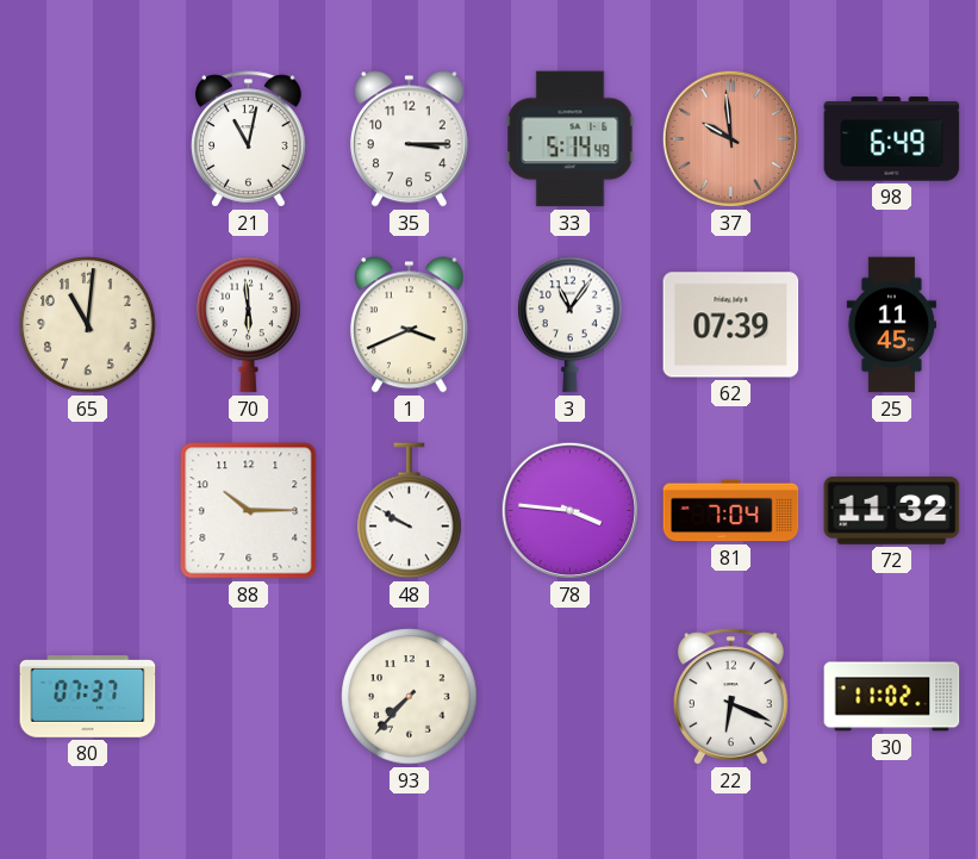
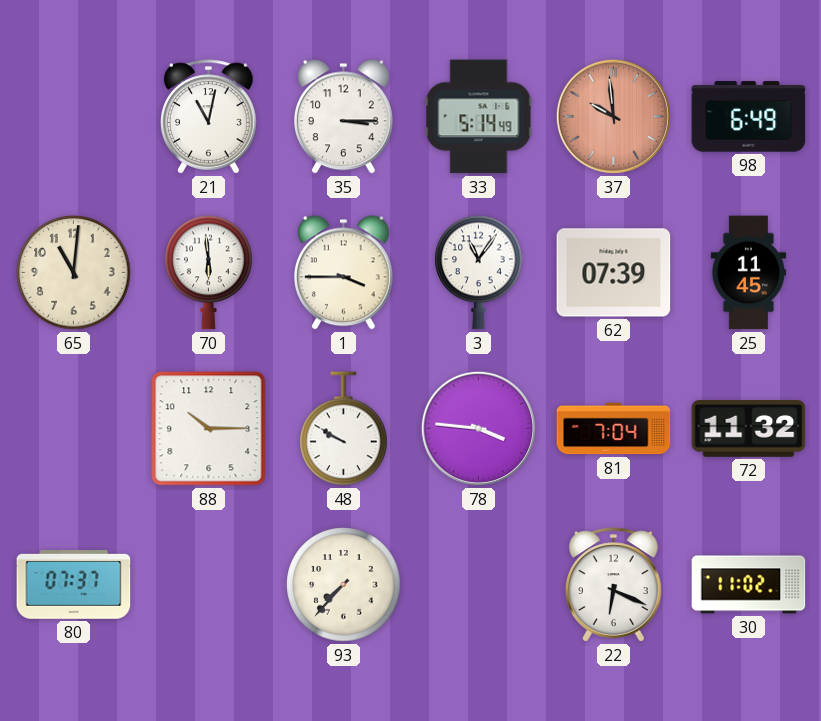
1: 3:41 -> 3:45 (343, 273)
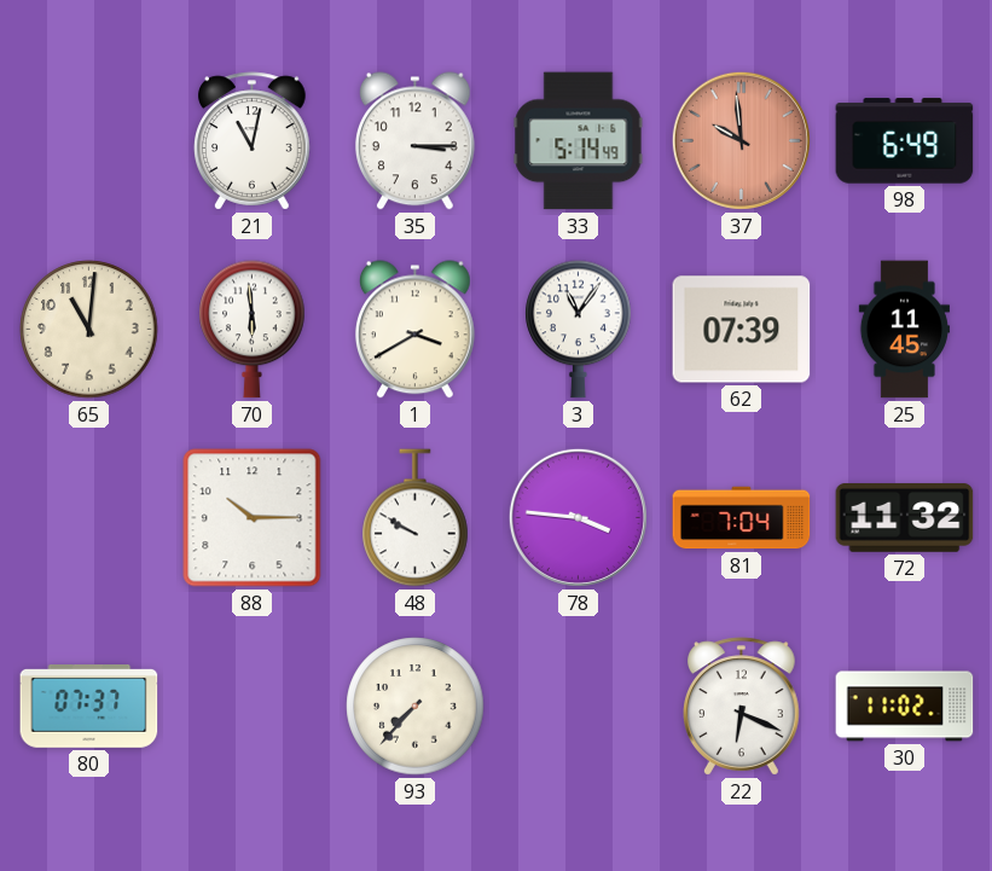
1: 3:45 -> 3:40 (414, 330)
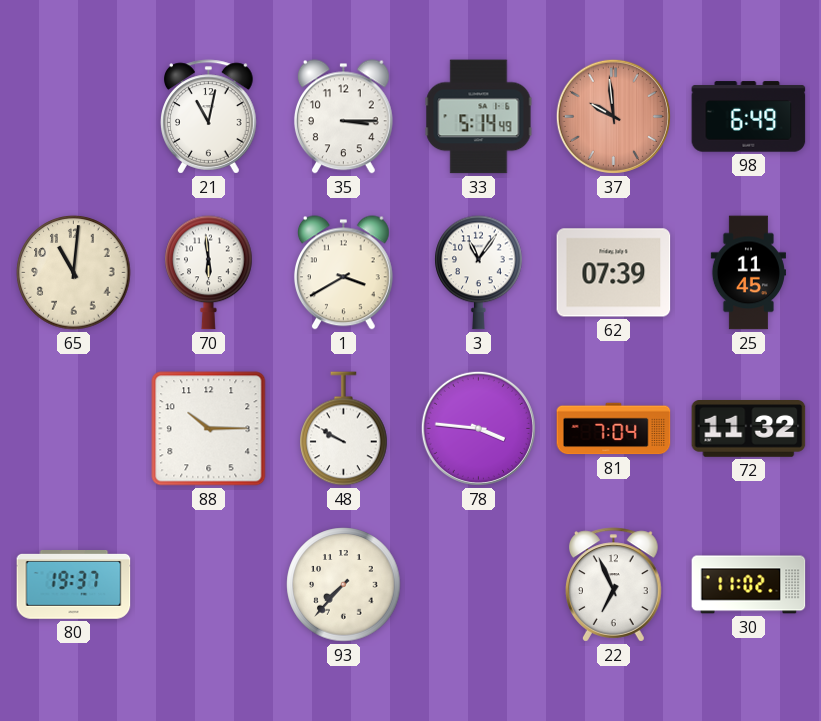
80: 07:37 -> 19:37 (74, 585)
22: 6:19 -> 6:56 (614, 585)
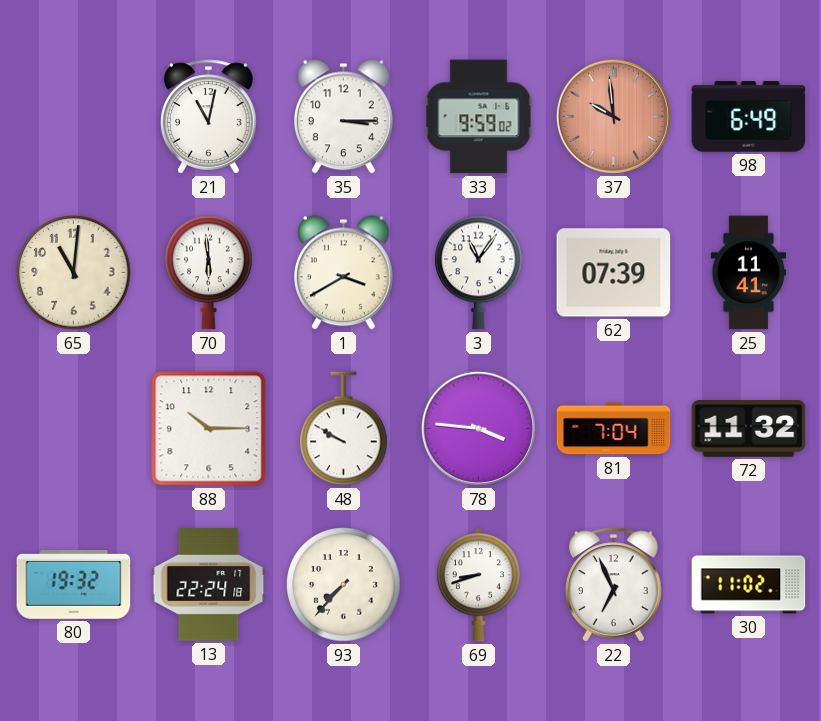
33: 5:14 -> 9:59 (479, 117)
25: 11:45 -> 11:41 (748, 273)
80: 19:37 -> 19:32 (74, 585)
13: none -> 22:24 (209, 584)
69: none -> 8:42 (478, 585)
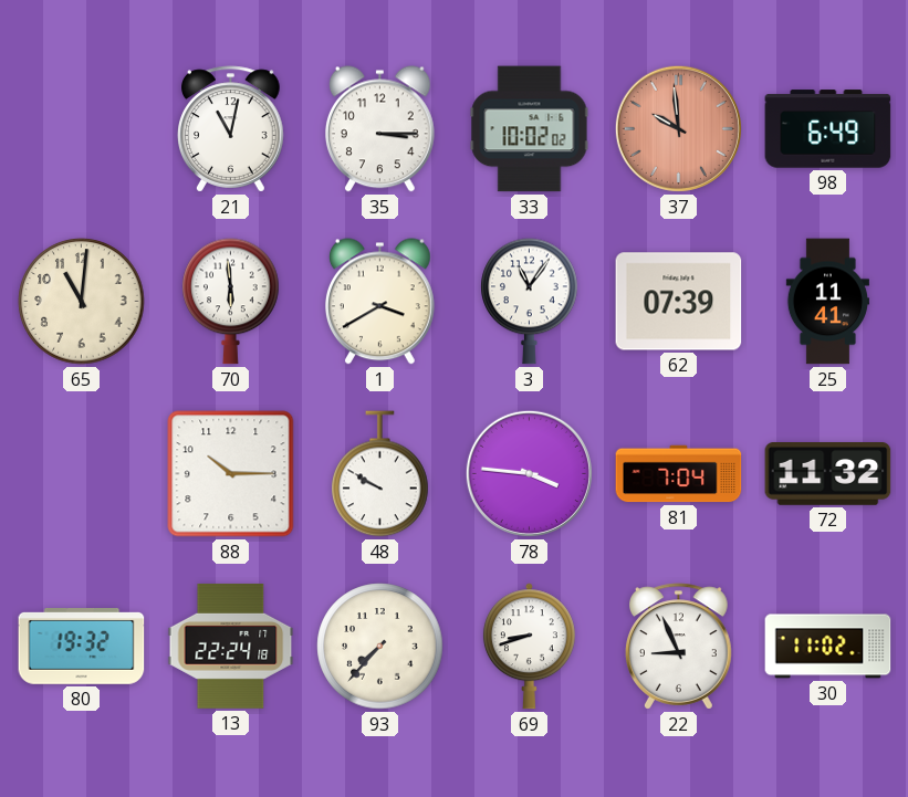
33: 9:59 -> 10:02 (530, 129)
22: 6:56 -> 8:56 (679, 647)
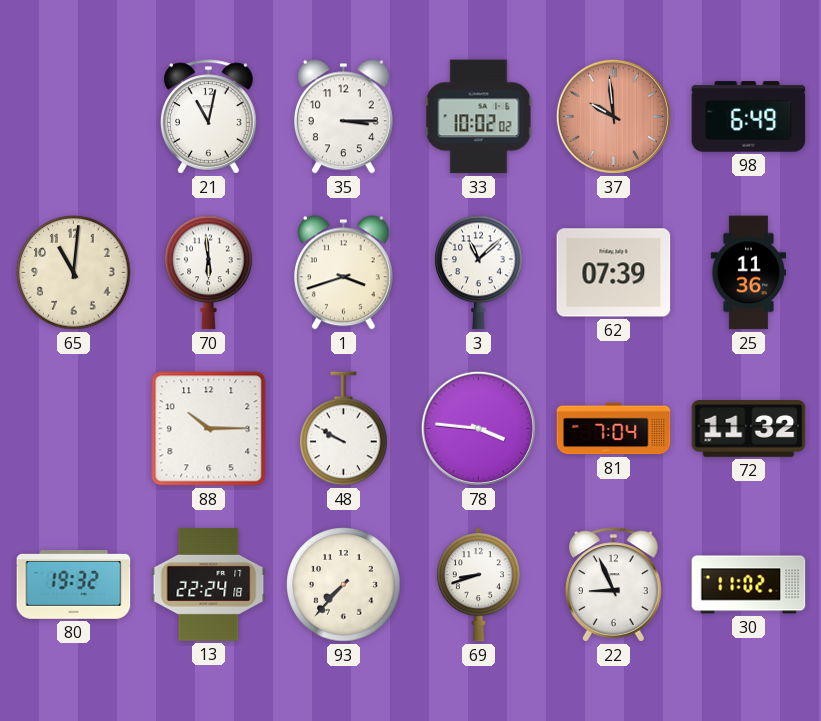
1: 3:40 -> 3:42 (343, 273)
3: 11:06 -> 11:08 (479, 273)
25: 11:41 -> 11:36 (748, 273)
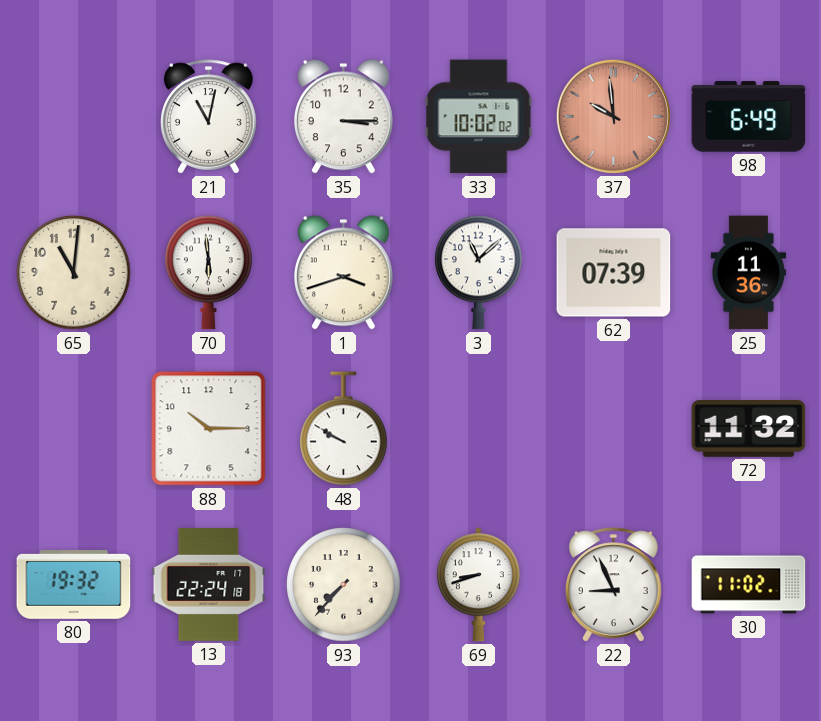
78: 3:46 -> none (478, 428)
81: 7:04 -> none (614, 429)
